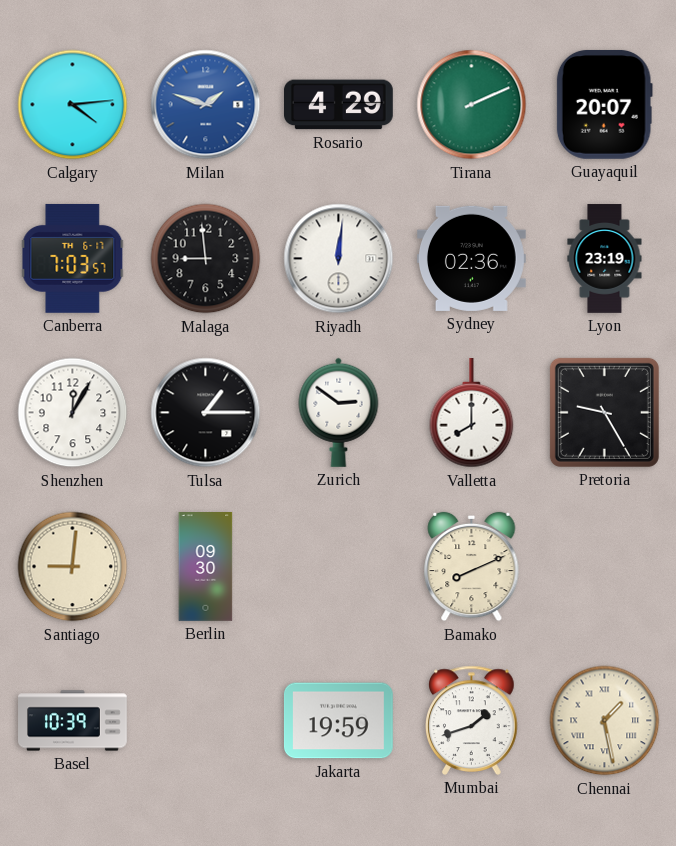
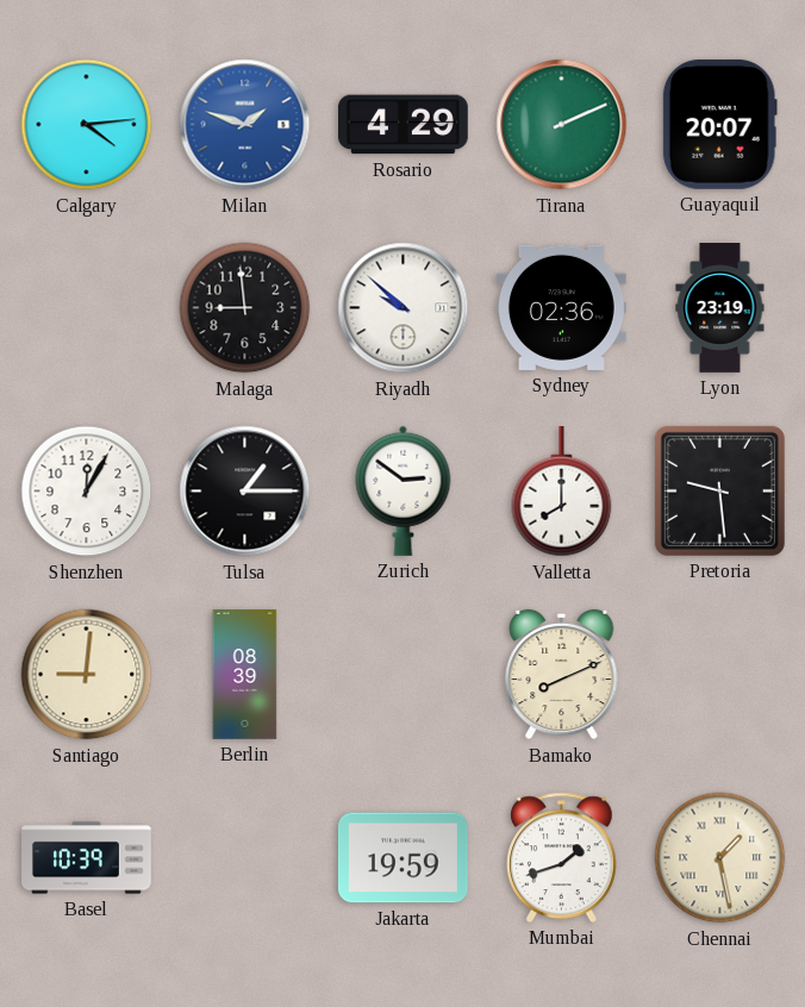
Canberra: 7:03 -> none (73, 258)
Riyadh: 12:01 -> 9:52 (404, 308)
Pretoria: 9:25 -> 9:29 (719, 490)
Berlin: 09:30 -> 08:39 (245, 675)
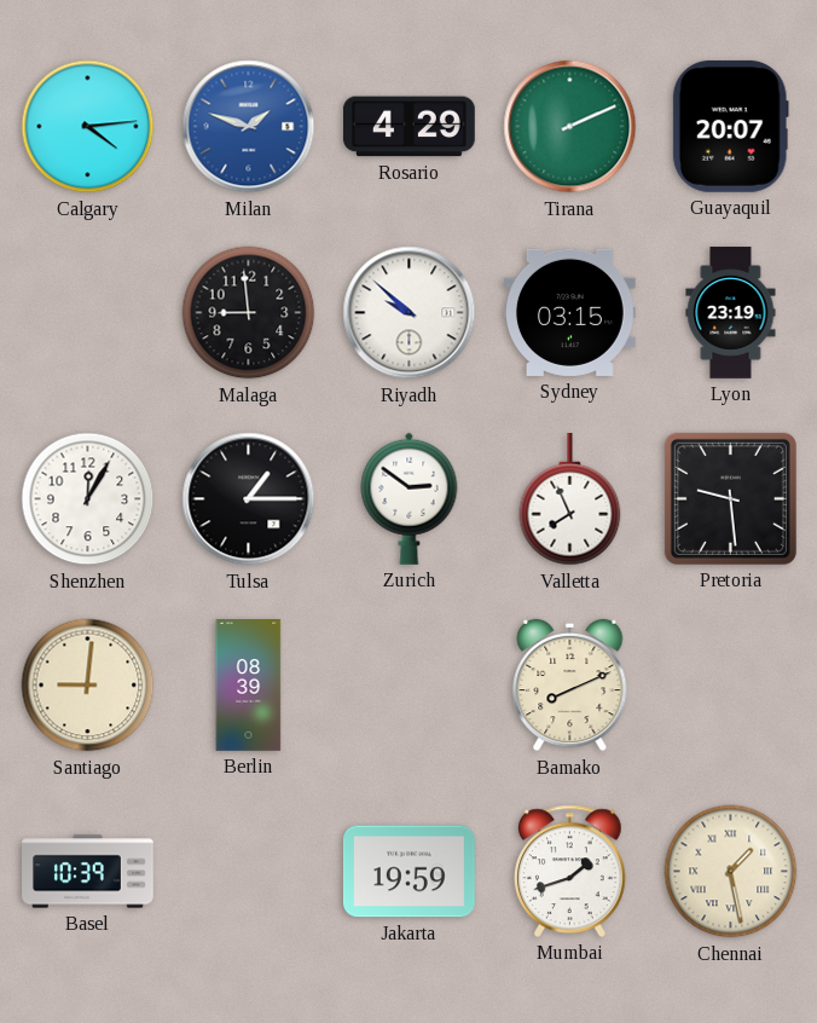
Sydney: 02:36 -> 03:15 (570, 312)
Valletta: 8:00 -> 7:56 (570, 501)
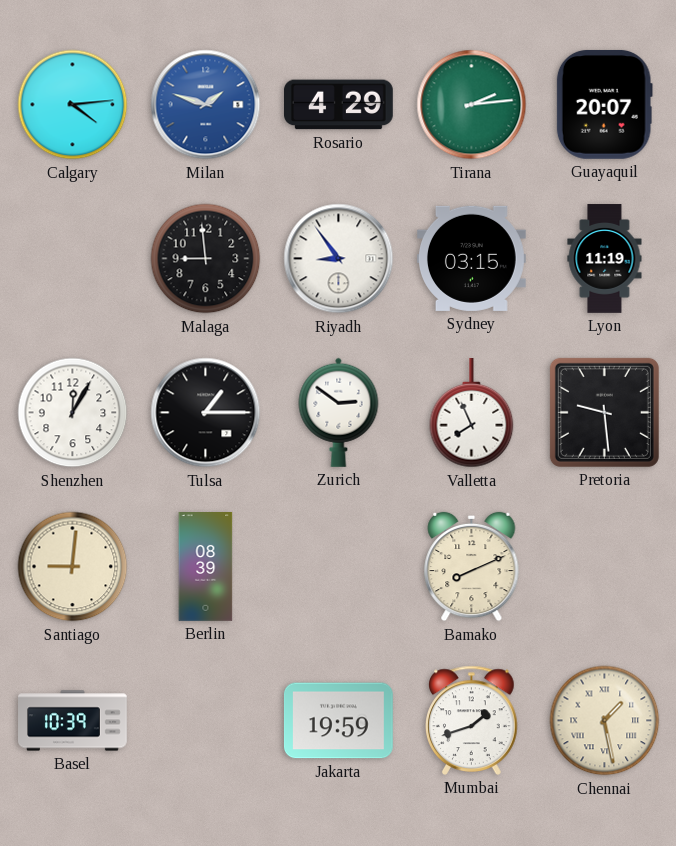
Tirana: 2:11 -> 2:14 (472, 105)
Riyadh: 9:52 -> 8:54 (339, 259)
Lyon: 23:19 -> 11:19 (605, 259)
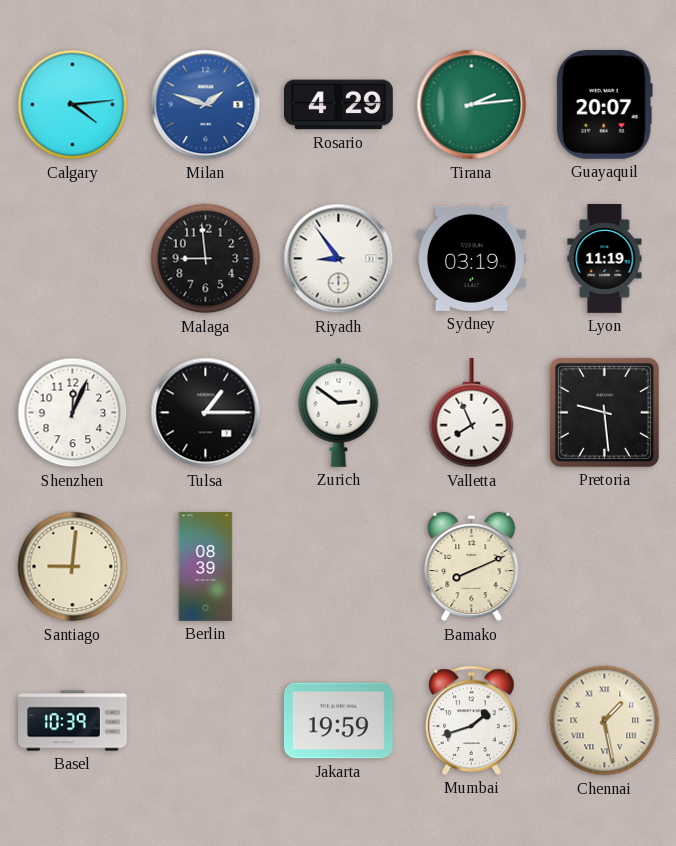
Sydney: 03:15 -> 03:19 (472, 258)
Shenzhen: 12:05 -> 12:04 (73, 413)
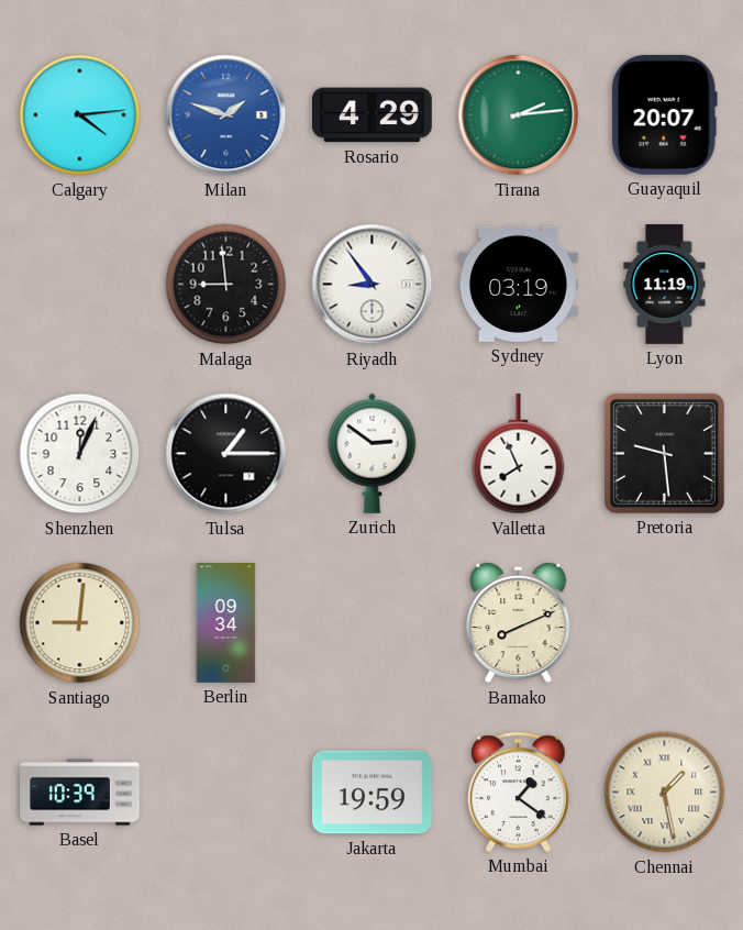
Berlin: 08:39 -> 09:34 (226, 623)
Mumbai: 1:42 -> 1:21 (519, 791)
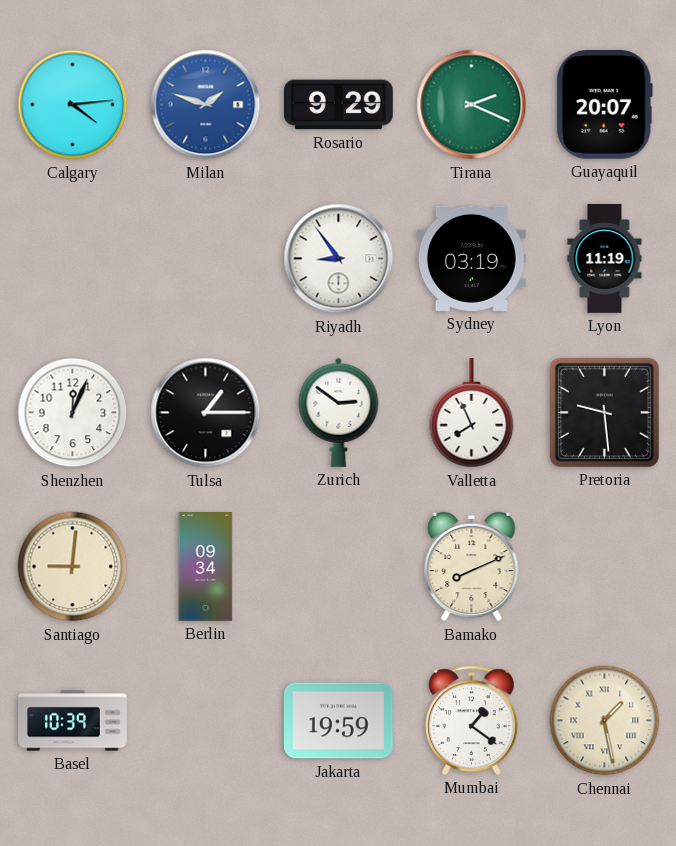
Rosario: 4:29 -> 9:29 (339, 105)
Tirana: 2:14 -> 2:19 (472, 105)
Malaga: 8:59 -> none (226, 285)
